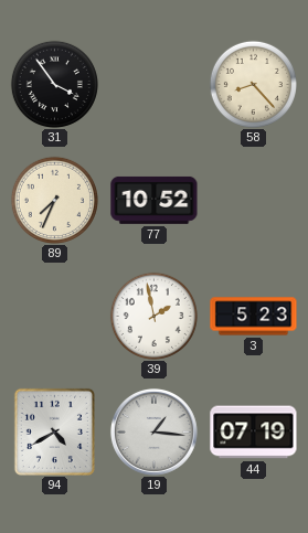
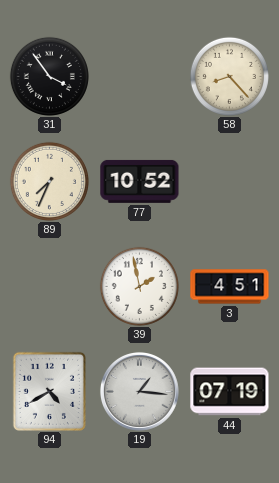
3: 5:23 -> 4:51 (230, 287)
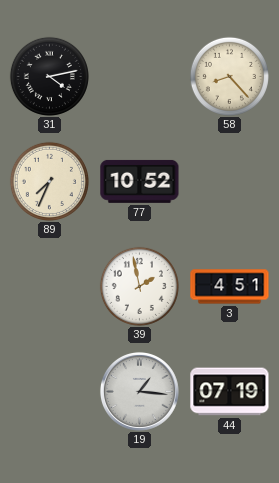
31: 3:54 -> 4:13 (49, 76)
94: 4:40 -> none (49, 391)
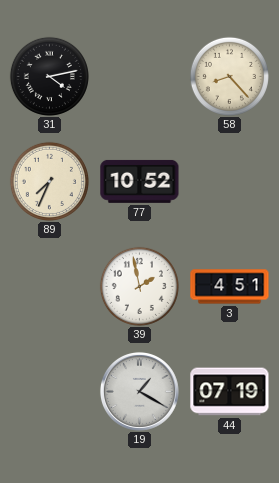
19: 1:16 -> 1:20 (139, 391)
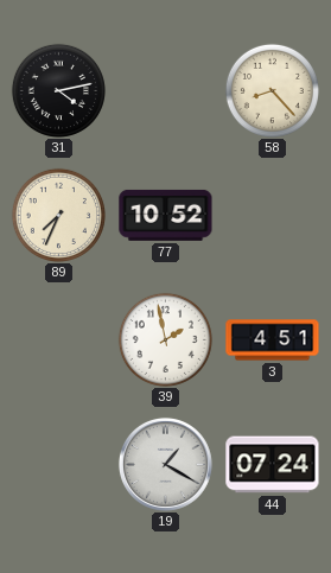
44: 07:19 -> 07:24 (273, 465)
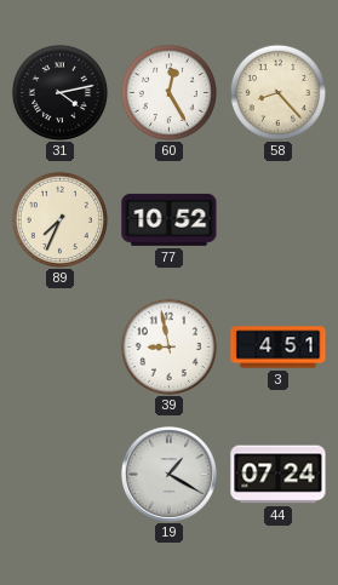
60: none -> 12:25 (168, 92)
39: 1:58 -> 8:58 (168, 346)
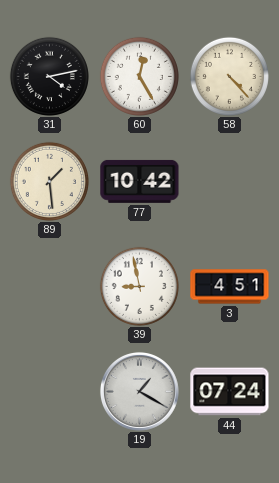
58: 8:23 -> 4:23 (229, 76)
89: 7:34 -> 1:29 (49, 181)
77: 10:52 -> 10:42 (140, 181)
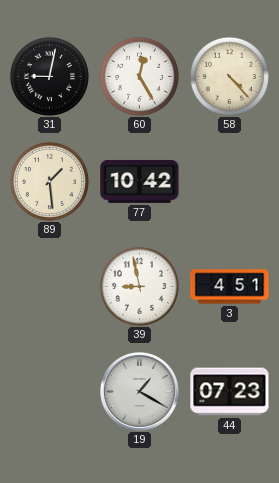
31: 4:13 -> 9:02 (49, 76)
44: 07:24 -> 07:23 (230, 392)
